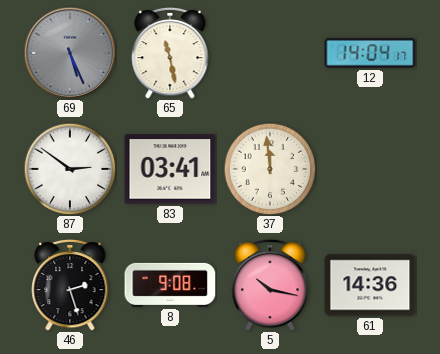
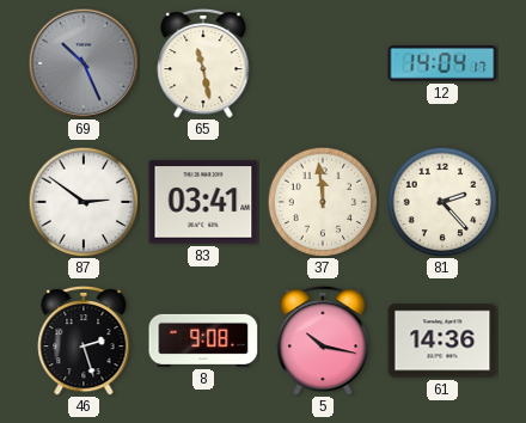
69: 5:26 -> 10:26 (84, 63)
81: none -> 2:23 (442, 202)
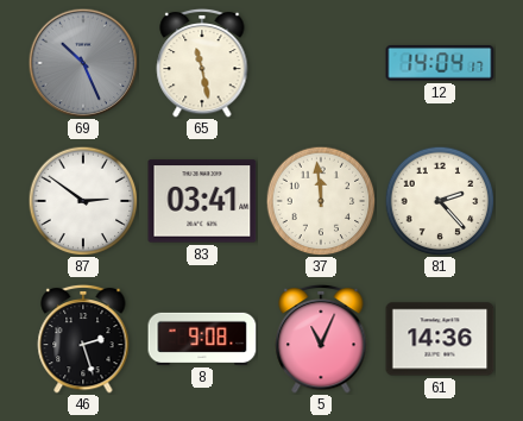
5: 10:17 -> 11:04 (321, 339)
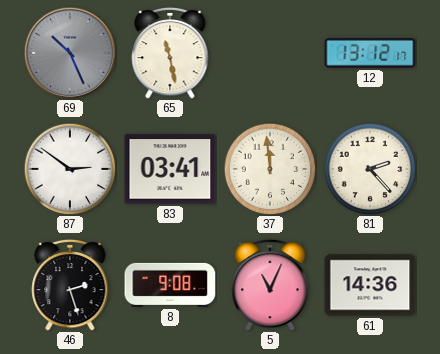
12: 14:04 -> 13:12 (370, 53)
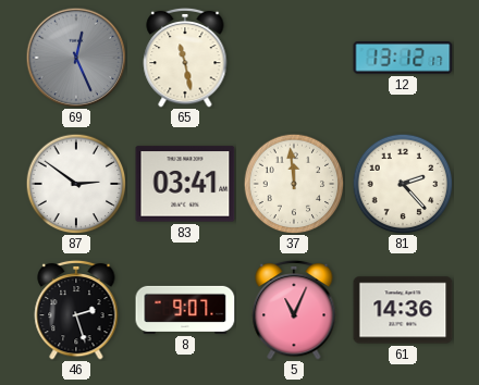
69: 10:26 -> 12:26 (76, 58)
8: 9:08 -> 9:07 (185, 310)
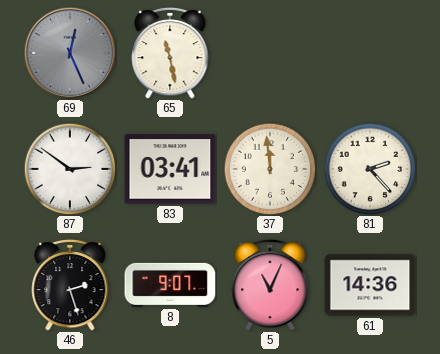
12: 13:12 -> none (403, 58)
